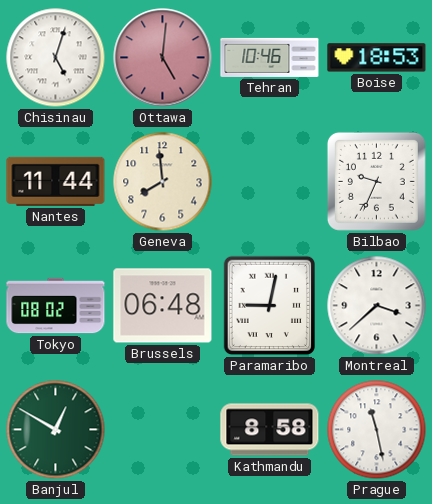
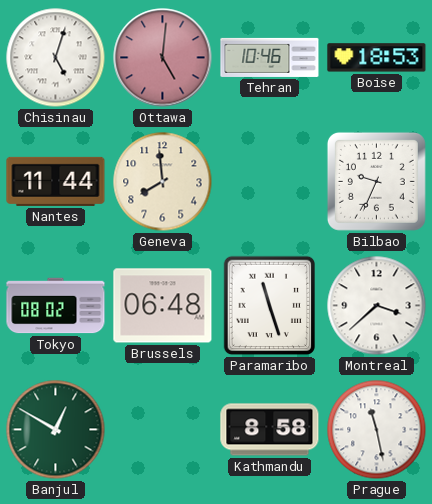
Paramaribo: 9:02 -> 11:27 (269, 306)
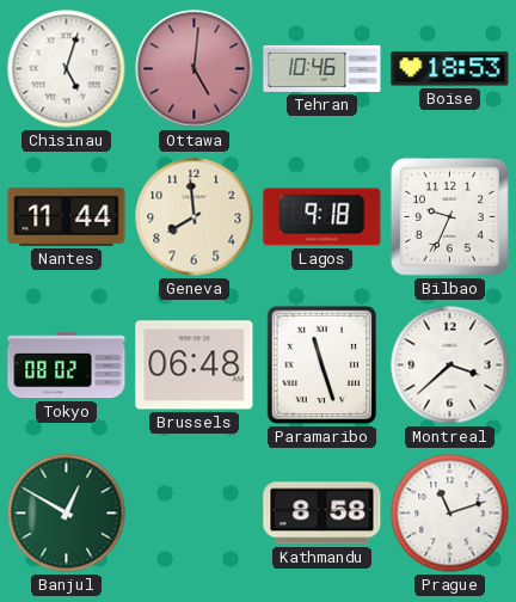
Lagos: none -> 9:18 (322, 217)
Prague: 11:28 -> 11:12 (450, 514)
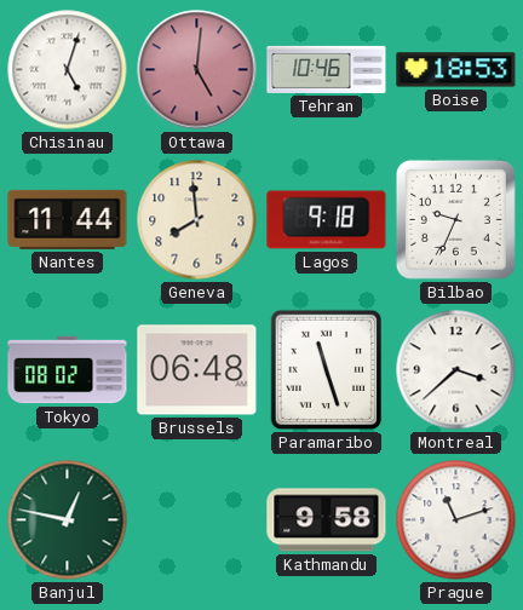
Banjul: 12:50 -> 12:47 (68, 520)
Kathmandu: 8:58 -> 9:58 (327, 520)
